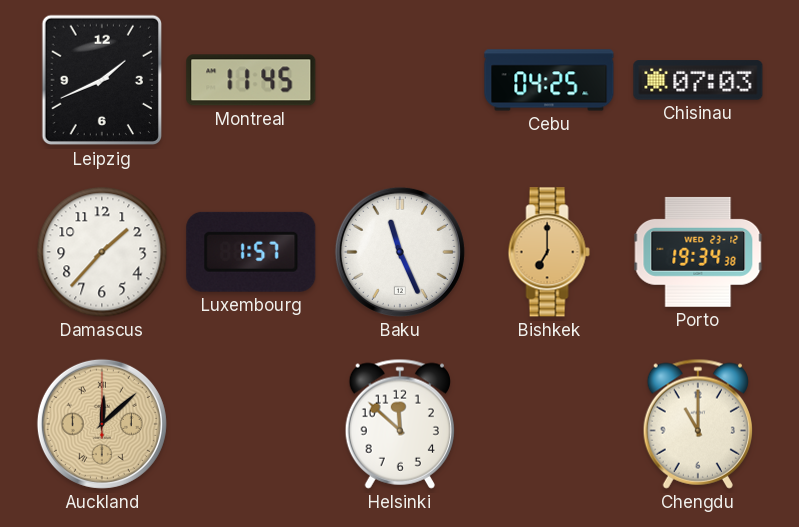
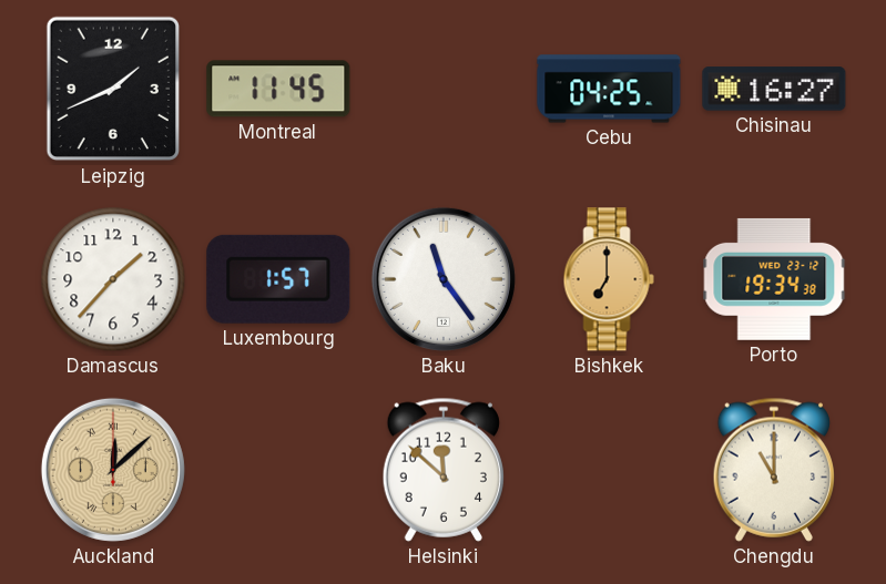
Chisinau: 07:03 -> 16:27 (774, 89)
Baku: 11:26 -> 11:24 (444, 279)
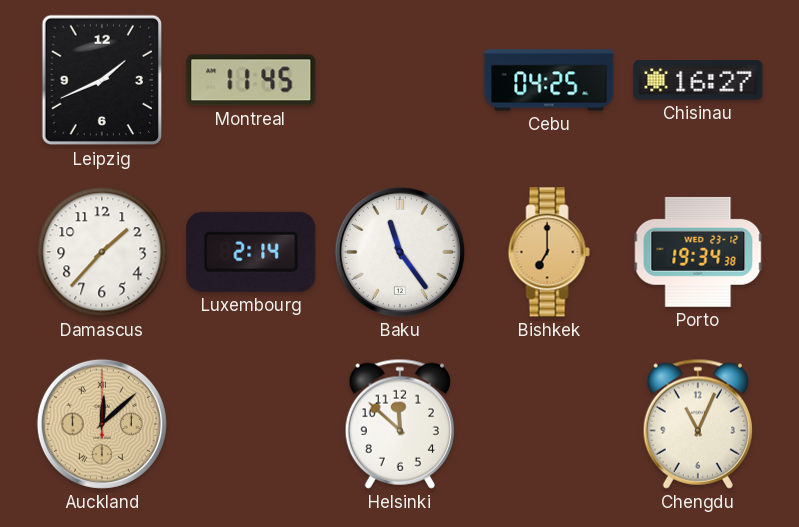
Luxembourg: 1:57 -> 2:14 (251, 252)
Chengdu: 11:00 -> 11:04 (698, 424)
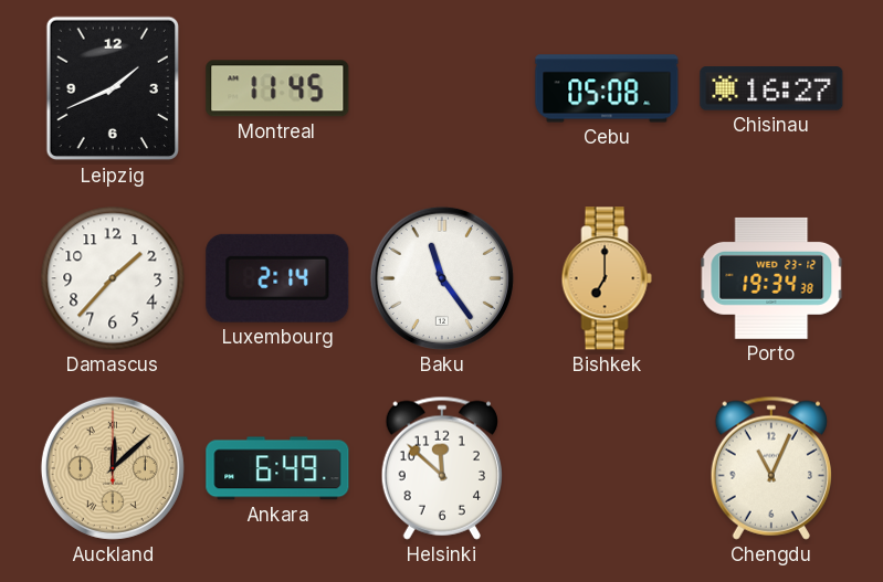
Cebu: 04:25 -> 05:08 (607, 88)
Ankara: none -> 6:49 (277, 468)
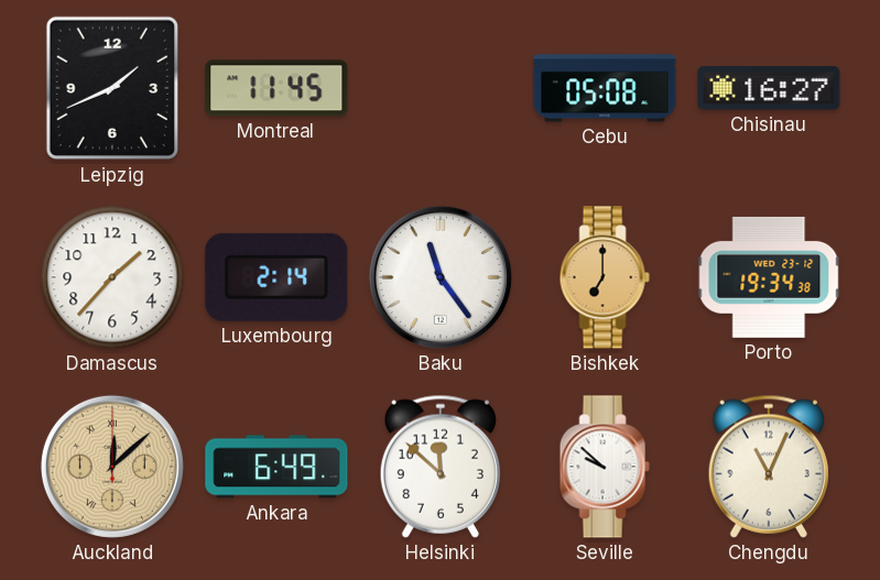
Seville: none -> 9:52 (605, 467)
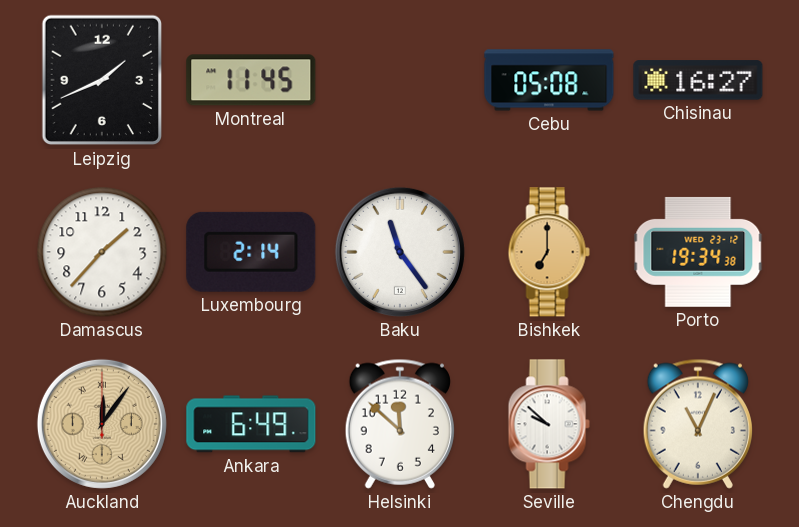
Auckland: 12:08 -> 12:06 (102, 424)
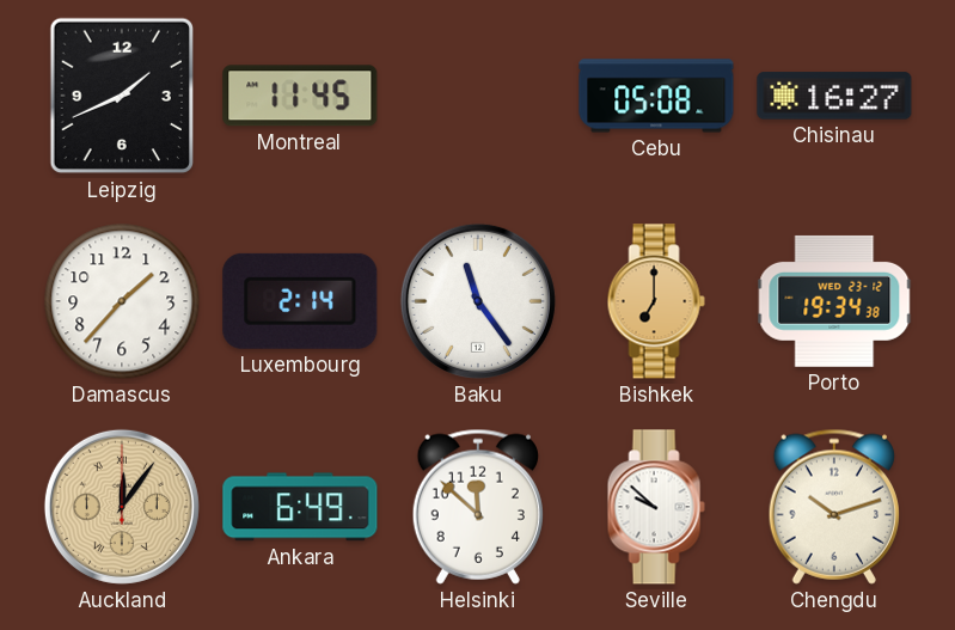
Chengdu: 11:04 -> 10:12 (834, 507)
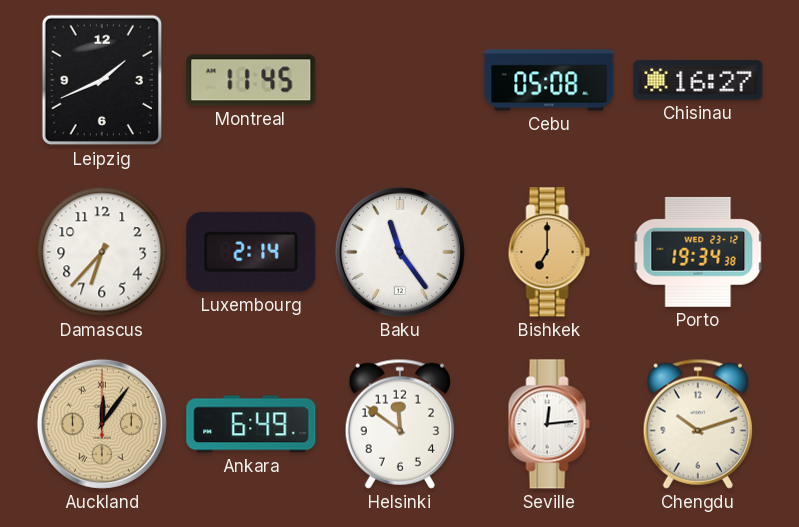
Damascus: 1:37 -> 6:37 (102, 252)
Helsinki: 11:52 -> 11:51 (400, 424)
Seville: 9:52 -> 12:14 (549, 424)
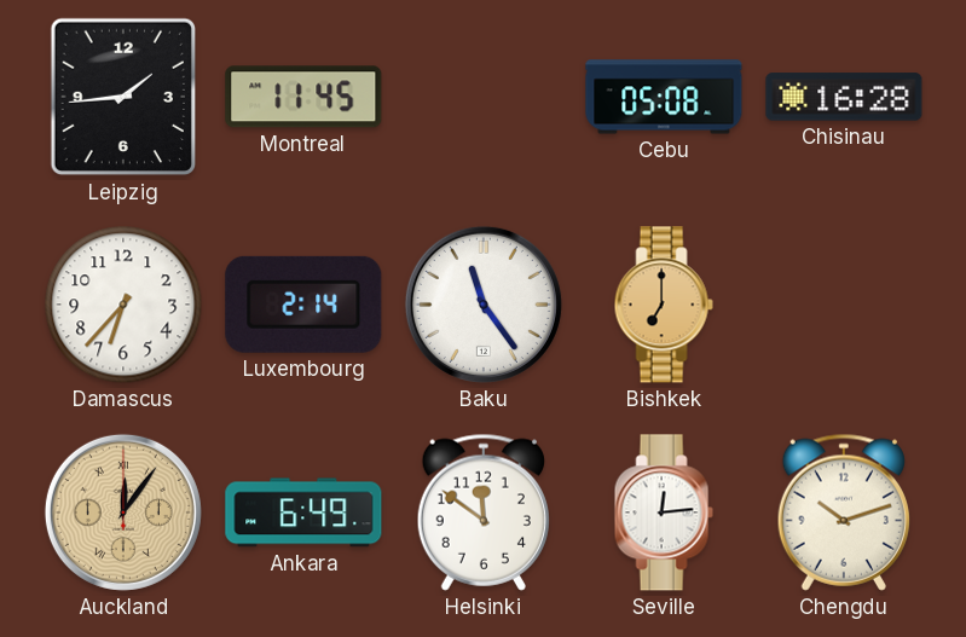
Leipzig: 1:41 -> 1:44 (122, 97)
Chisinau: 16:27 -> 16:28 (844, 97)
Porto: 19:34 -> none (698, 252)
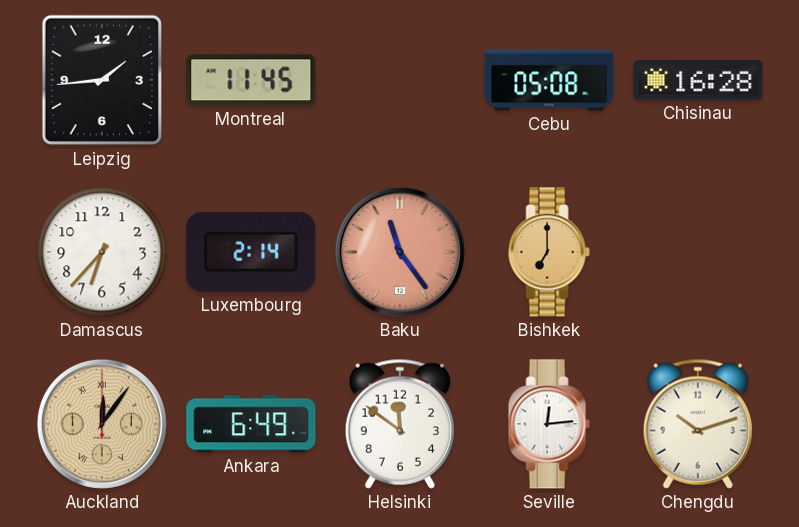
Baku dial: white -> salmon (400, 252)
